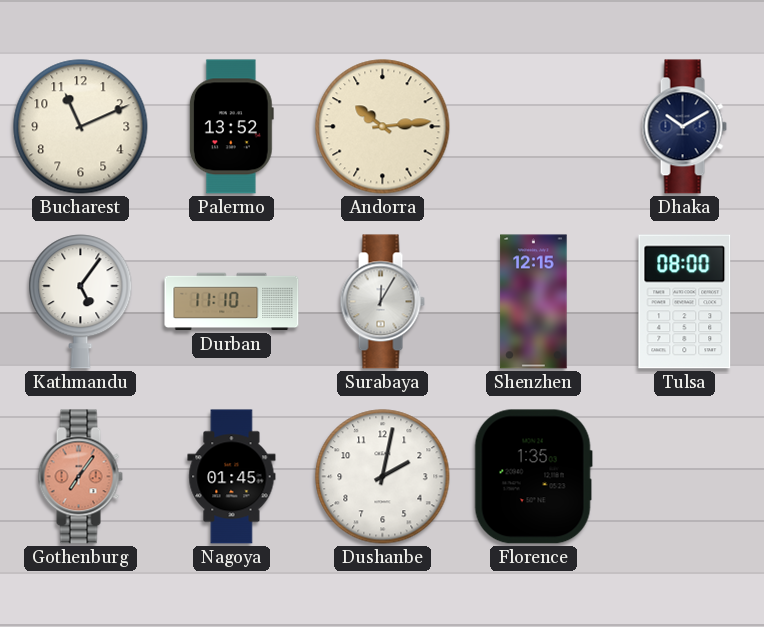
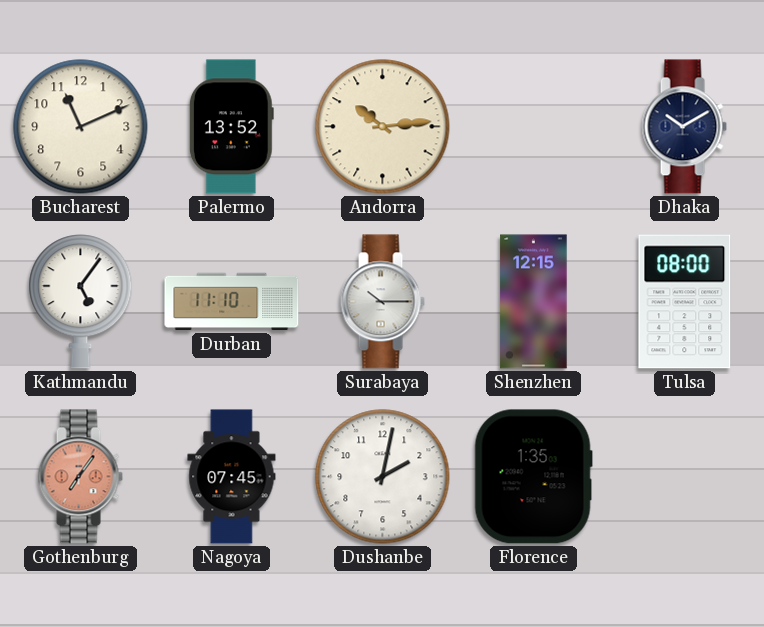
Surabaya: 12:05 -> 10:15 (382, 302)
Nagoya: 01:45 -> 07:45 (232, 477)
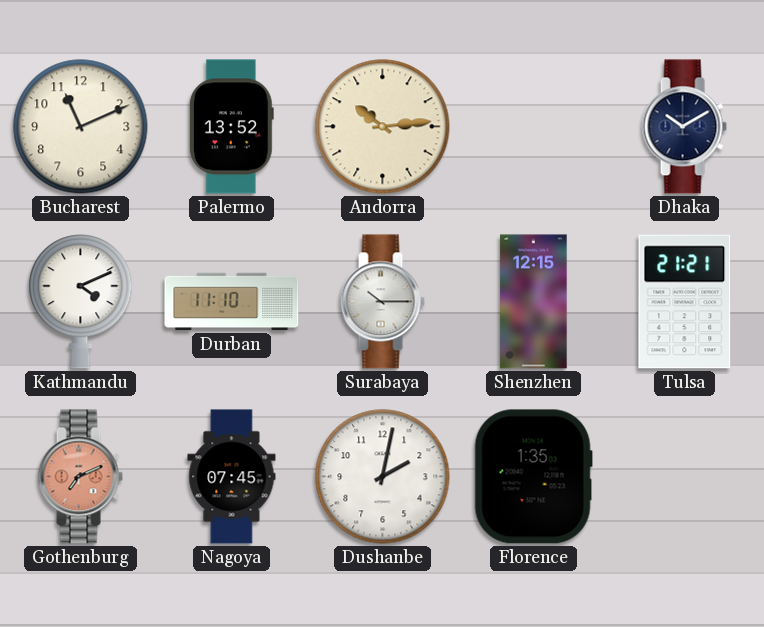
Kathmandu: 5:06 -> 4:11 (81, 302)
Tulsa: 08:00 -> 21:21 (685, 302)
Gothenburg: 7:06 -> 7:11 (80, 477)
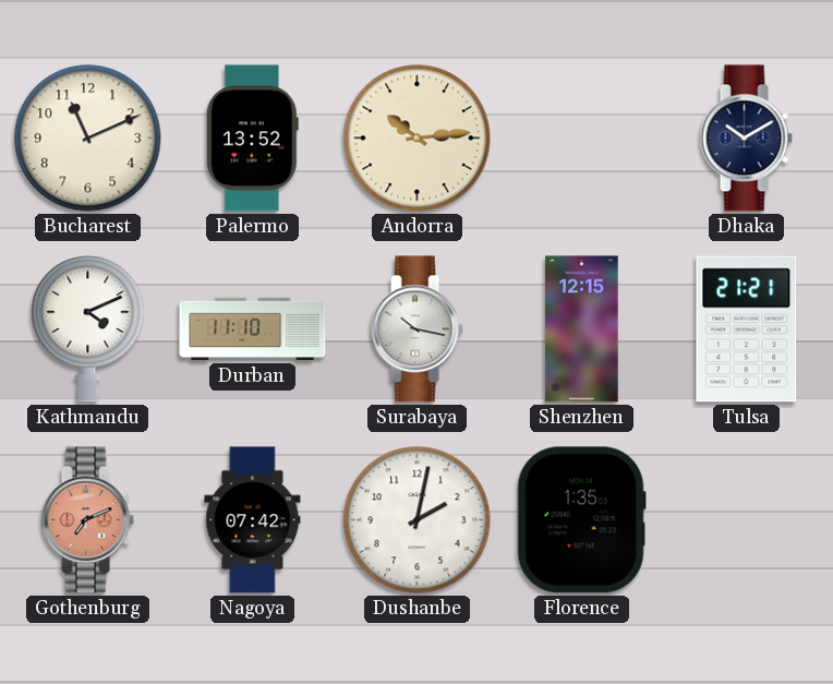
Surabaya: 10:15 -> 10:17 (417, 329)
Nagoya: 07:45 -> 07:42 (253, 520)
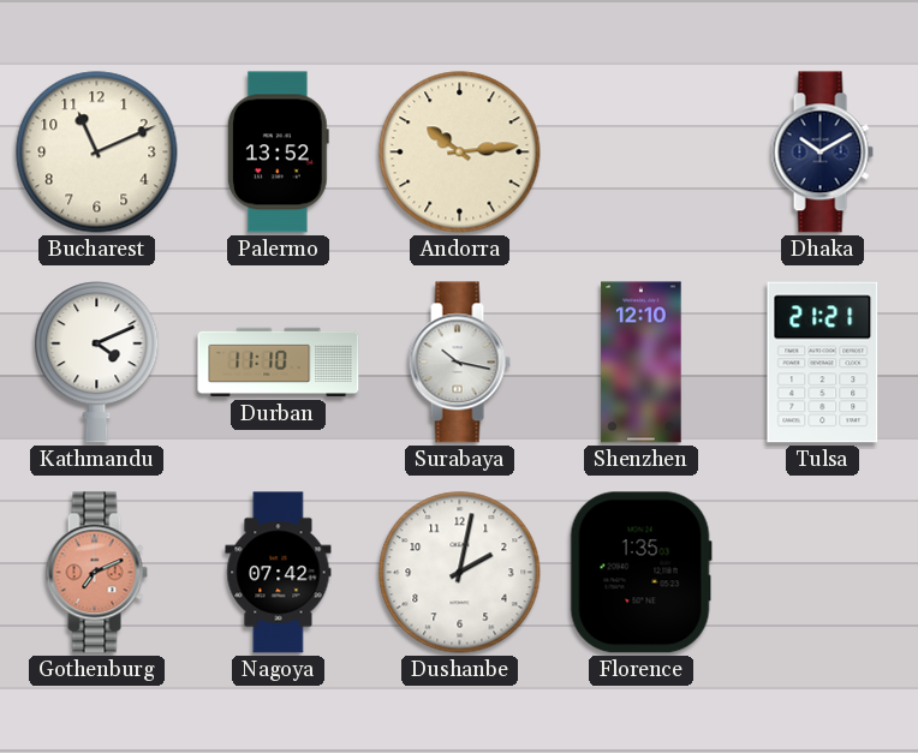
Shenzhen: 12:15 -> 12:10 (642, 363)
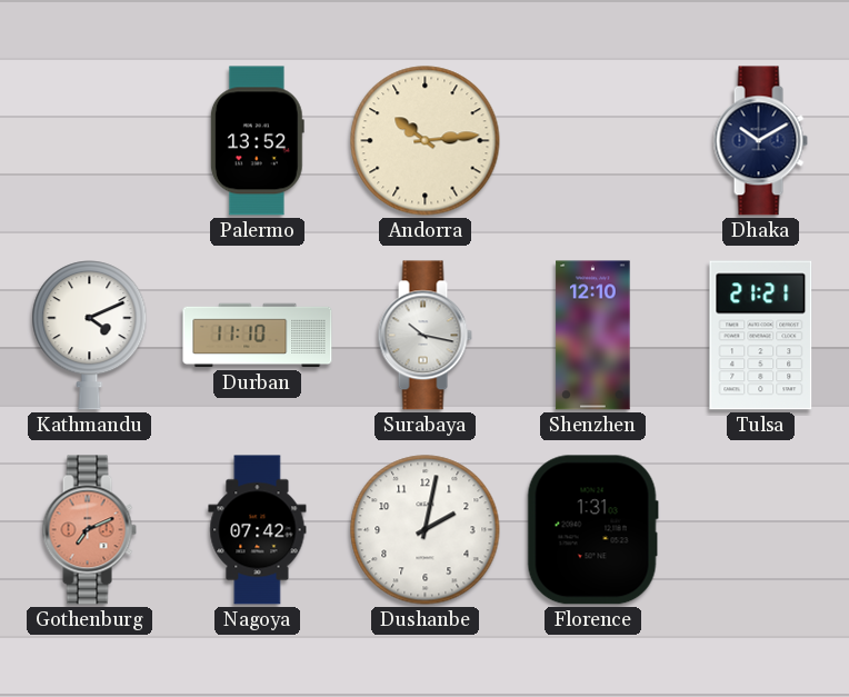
Bucharest: 11:11 -> none (97, 153)
Florence: 1:35 -> 1:31 (592, 530)
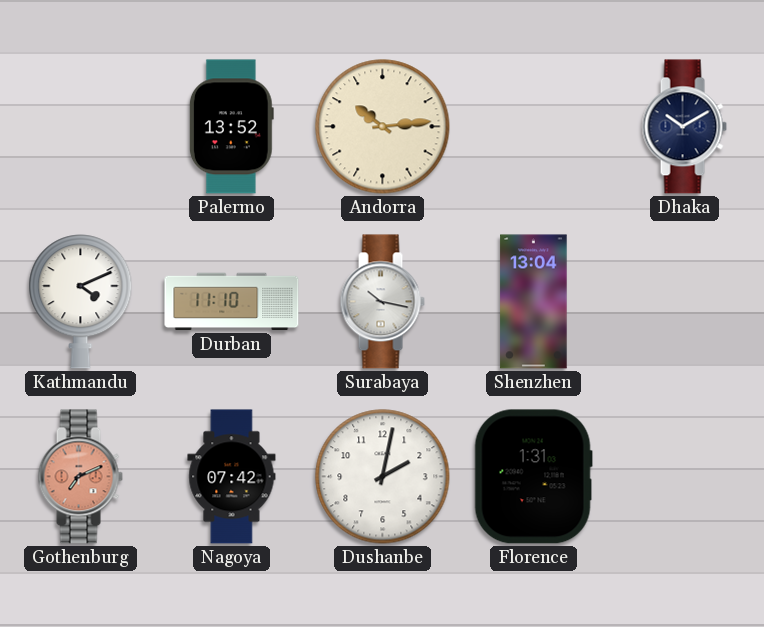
Shenzhen: 12:10 -> 13:04 (534, 302)
Tulsa: 21:21 -> none (761, 336)
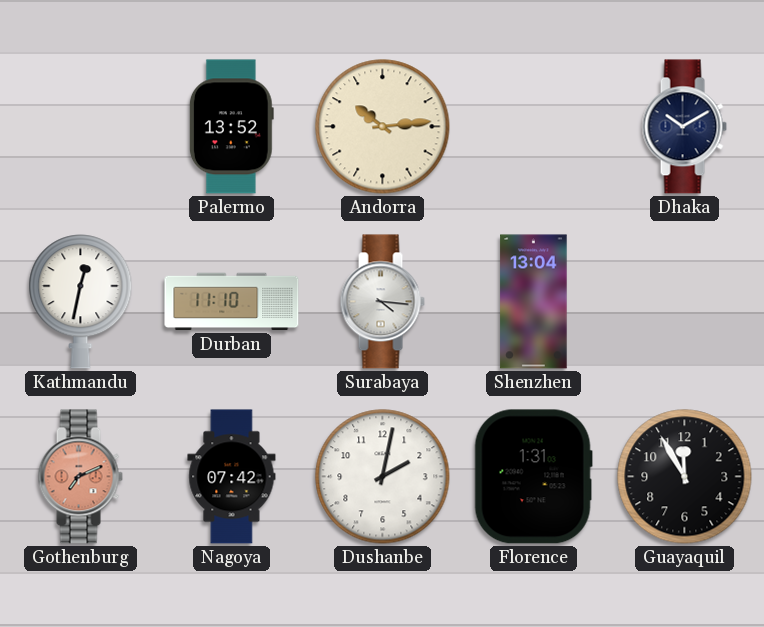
Kathmandu: 4:11 -> 12:32 (81, 302)
Surabaya: 10:17 -> 4:16 (382, 302)
Guayaquil: none -> 11:55 (685, 477)
